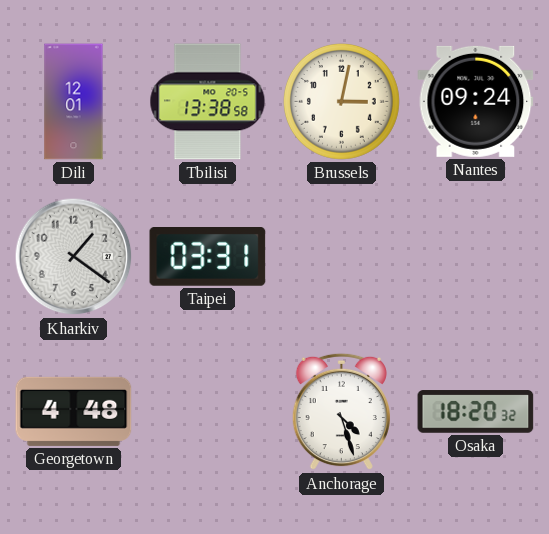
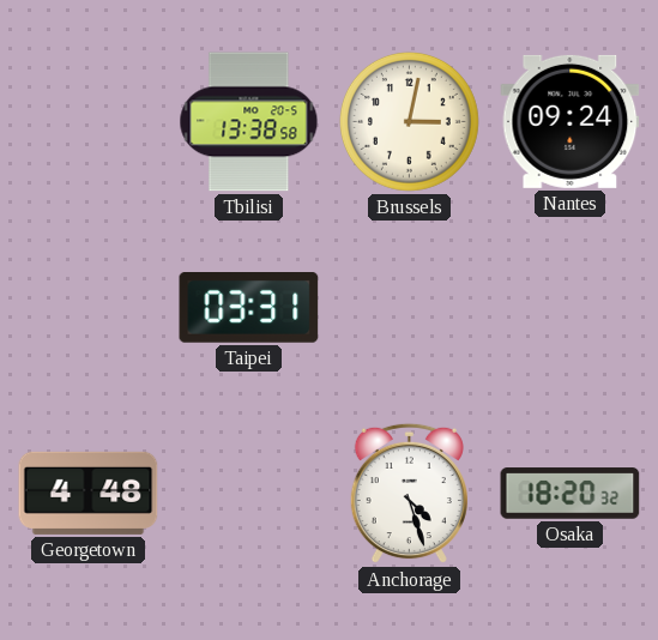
Dili: 12:01 -> none (74, 102)
Kharkiv: 1:21 -> none (74, 257)
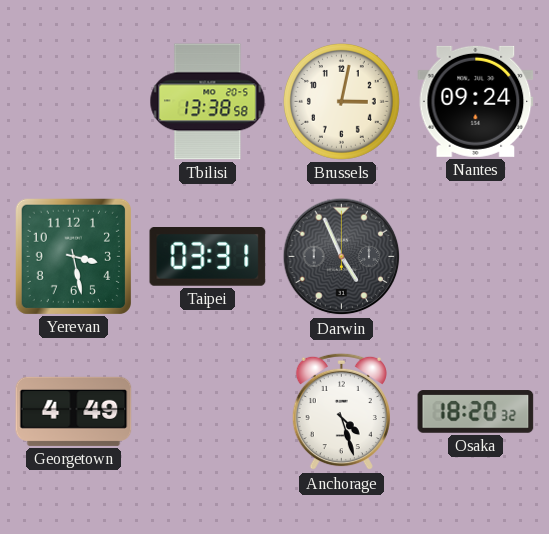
Yerevan: none -> 3:28 (73, 256)
Darwin: none -> 4:56 (342, 257)
Georgetown: 4:48 -> 4:49 (74, 411)
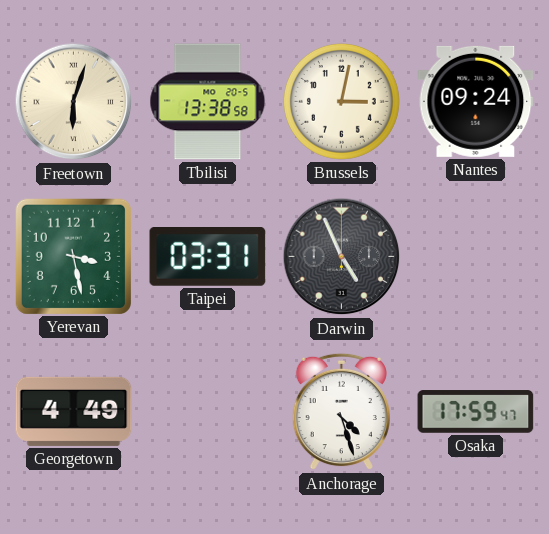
Freetown: none -> 6:03 (74, 102)
Osaka: 18:20 -> 17:59 (476, 412)
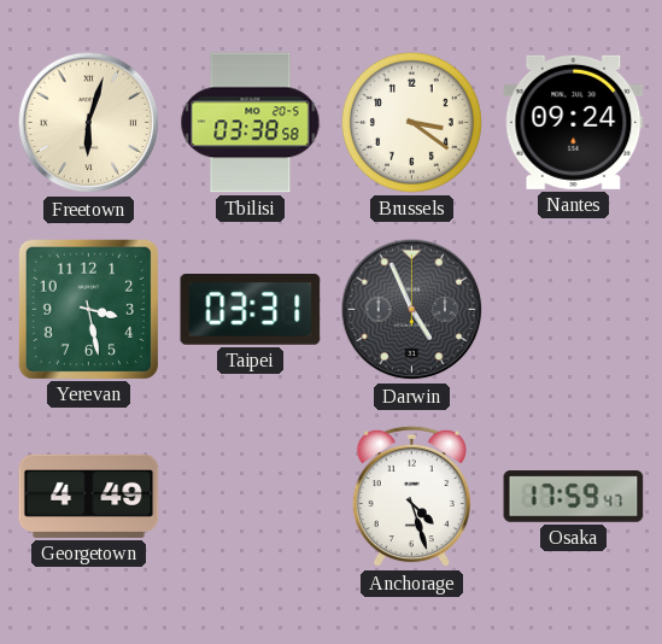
Tbilisi: 13:38 -> 03:38 (251, 123)
Brussels: 3:02 -> 3:21 (411, 122)
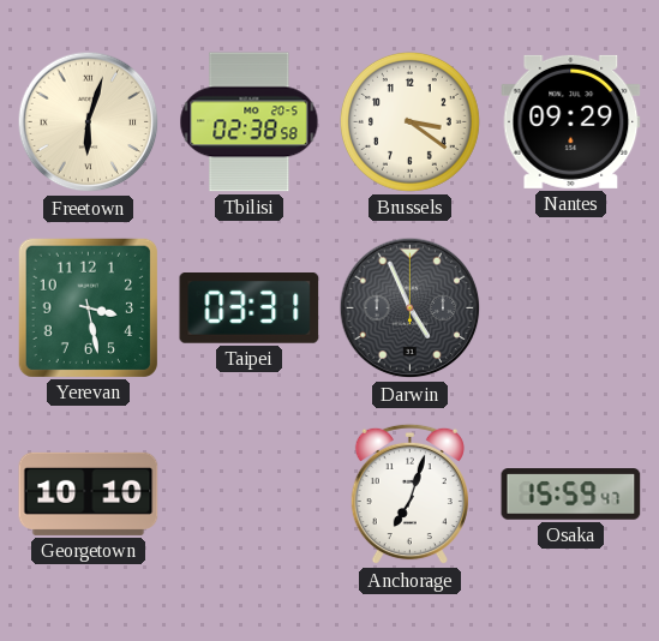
Tbilisi: 03:38 -> 02:38 (250, 122)
Nantes: 09:24 -> 09:29 (571, 121)
Georgetown: 4:49 -> 10:10 (89, 493)
Anchorage: 4:27 -> 7:03 (409, 495)
Osaka: 17:59 -> 15:59 (571, 495)
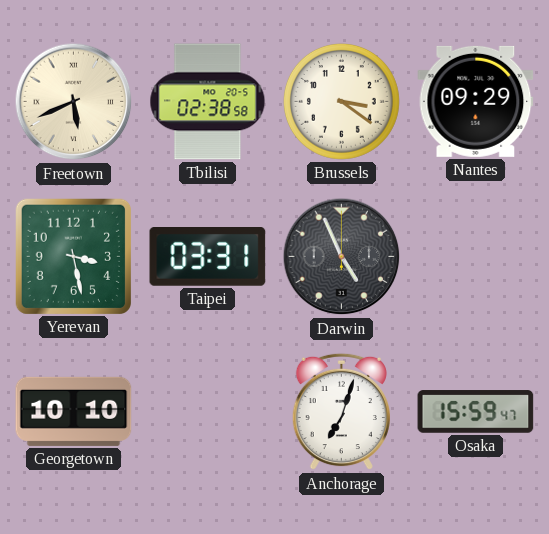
Freetown: 6:03 -> 5:41 (74, 102)
